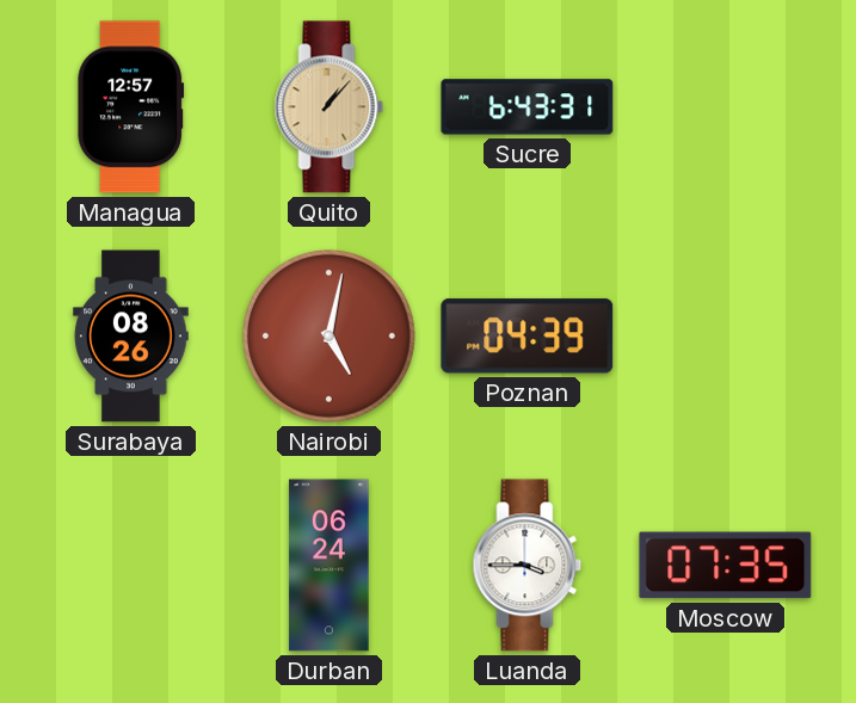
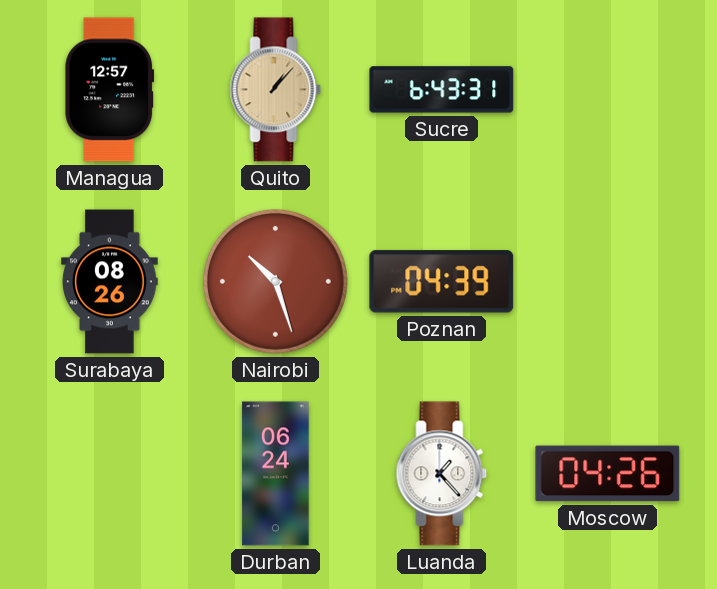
Nairobi: 5:02 -> 10:27 (276, 282)
Luanda: 3:45 -> 1:23 (442, 474)
Moscow: 07:35 -> 04:26 (608, 474)
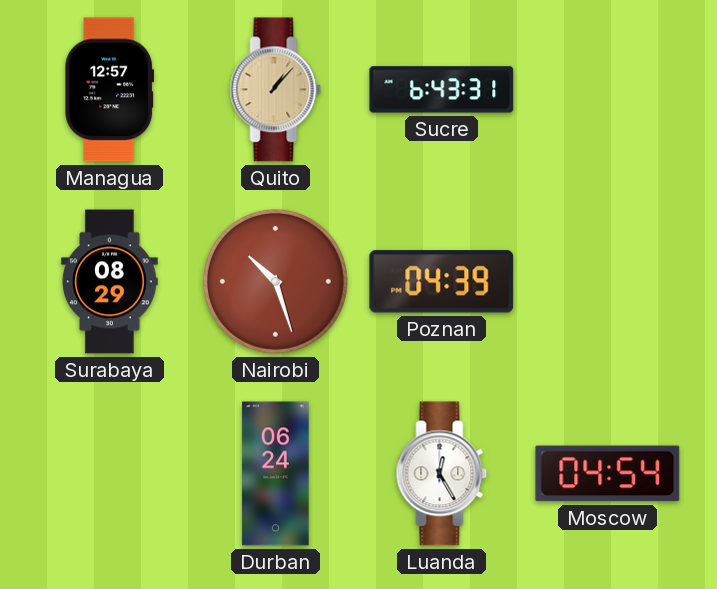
Surabaya: 08:26 -> 08:29 (110, 282)
Luanda: 1:23 -> 12:25 (442, 474)
Moscow: 04:26 -> 04:54 (608, 474)
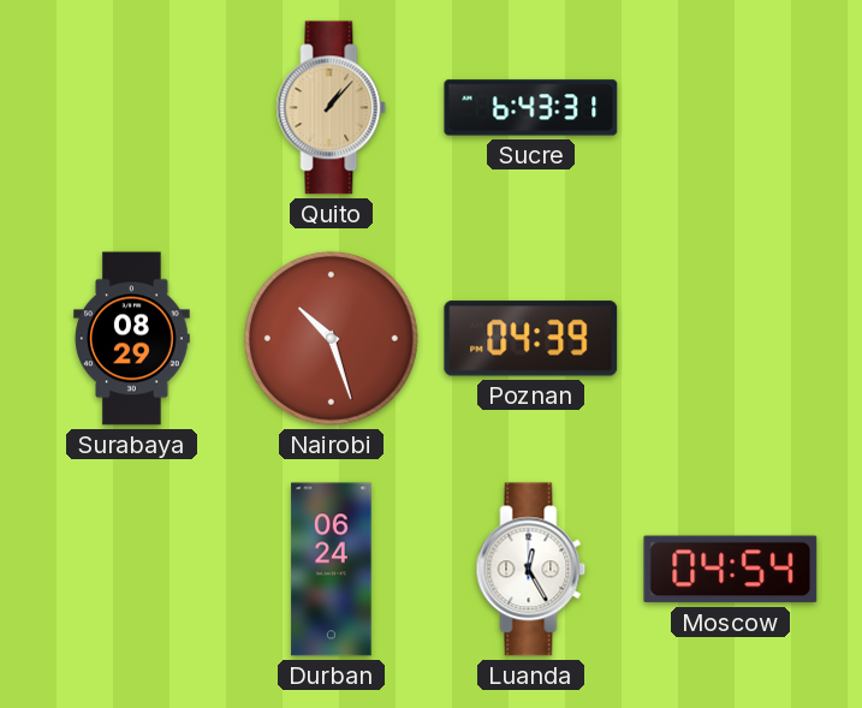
Managua: 12:57 -> none (110, 90)
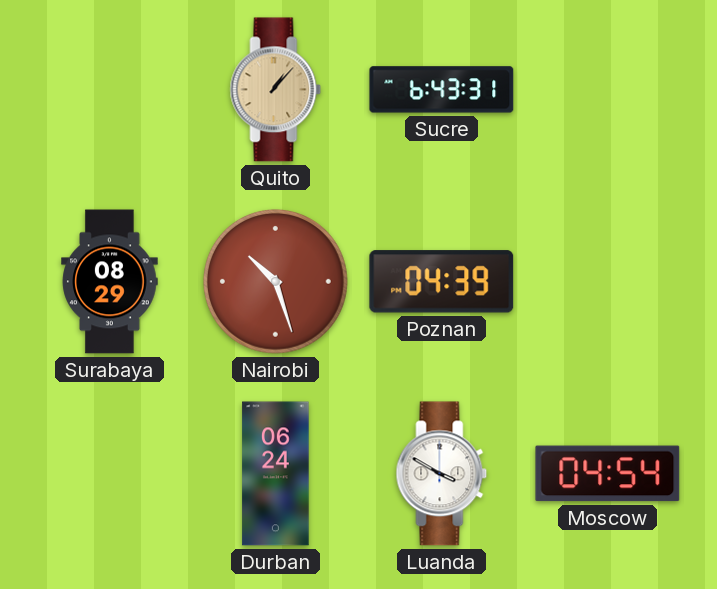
Luanda: 12:25 -> 3:50 (442, 474)
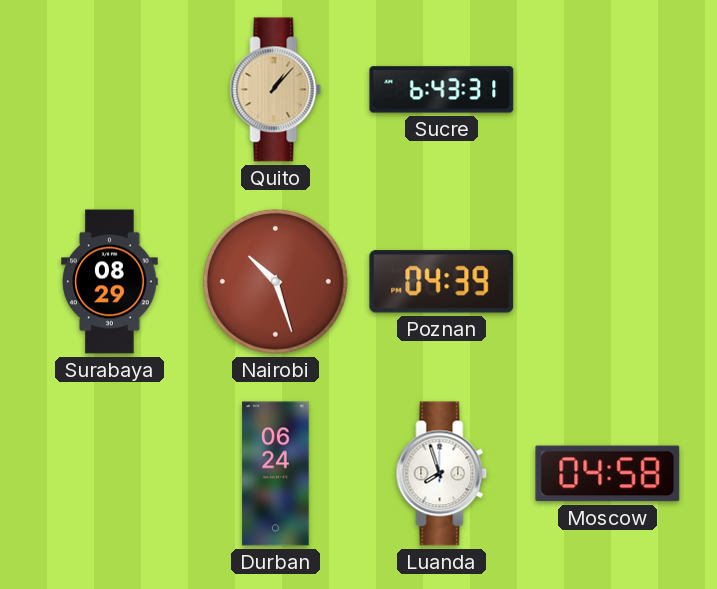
Luanda: 3:50 -> 7:57 (442, 474)
Moscow: 04:54 -> 04:58 (608, 474)
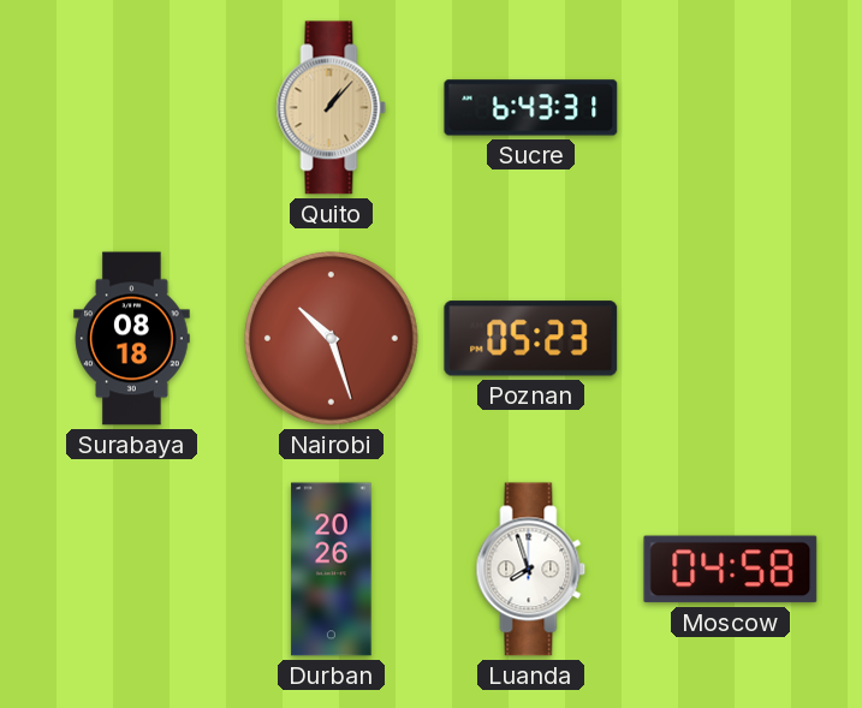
Surabaya: 08:29 -> 08:18 (132, 339)
Poznan: 04:39 -> 05:23 (531, 339)
Durban: 06:24 -> 20:26 (332, 570)
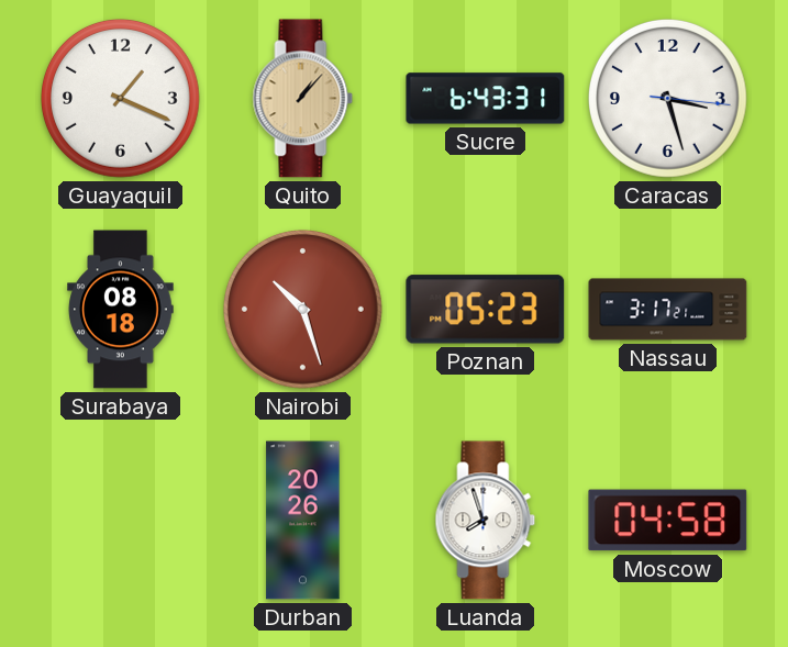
Guayaquil: none -> 1:19 (121, 99)
Caracas: none -> 3:27 (668, 99)
Nassau: none -> 3:17 (668, 310)
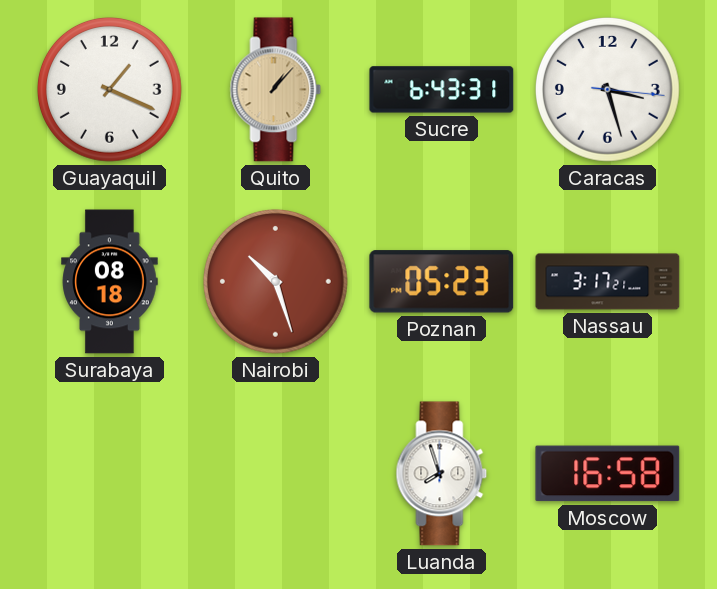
Durban: 20:26 -> none (303, 521)
Moscow: 04:58 -> 16:58 (608, 474)
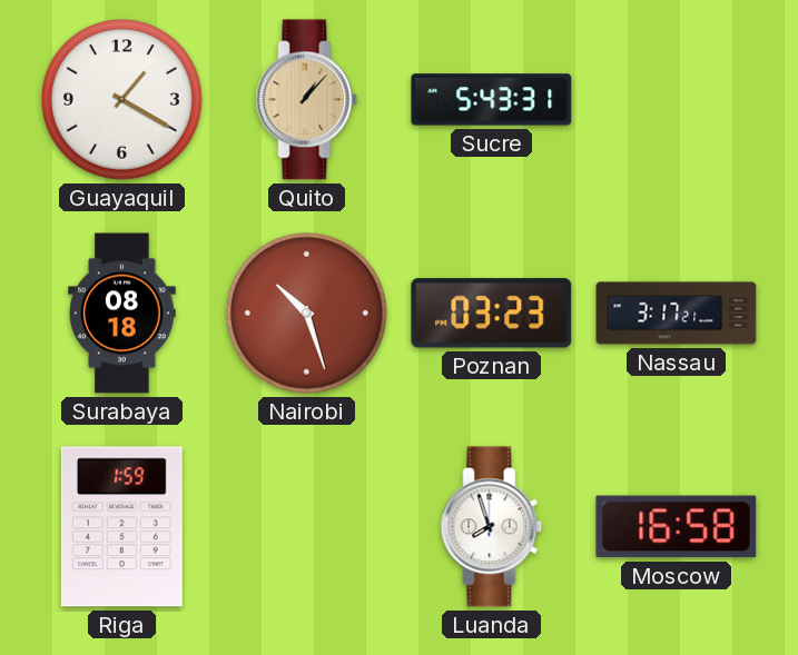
Guayaquil: 1:19 -> 1:20 (122, 100)
Sucre: 6:43 -> 5:43 (492, 100)
Caracas: 3:27 -> none (608, 90)
Poznan: 05:23 -> 03:23 (492, 314)
Riga: none -> 1:59 (121, 527)
